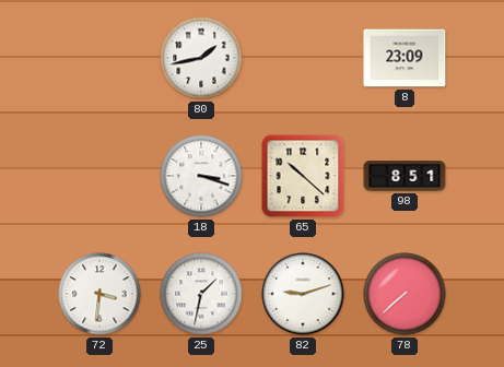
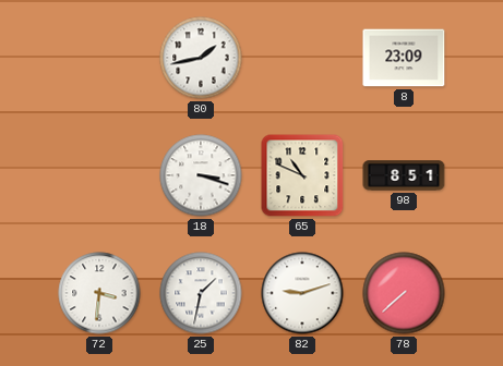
65: 10:22 -> 10:49 (302, 175)
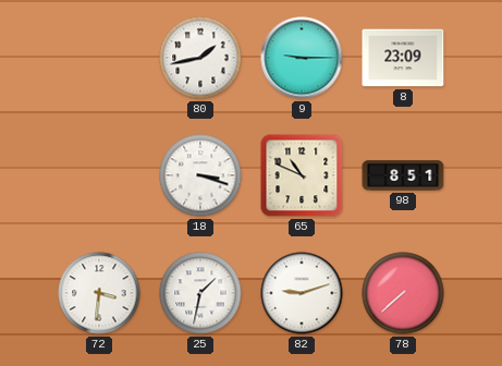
9: none -> 9:15 (302, 58)
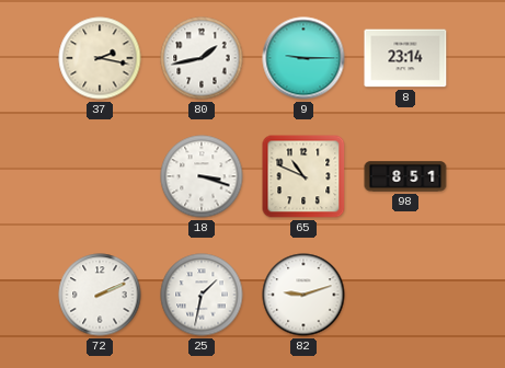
37: none -> 2:17 (100, 58)
8: 23:09 -> 23:14 (405, 58)
72: 3:31 -> 2:11 (100, 295)
78: 7:38 -> none (403, 293)
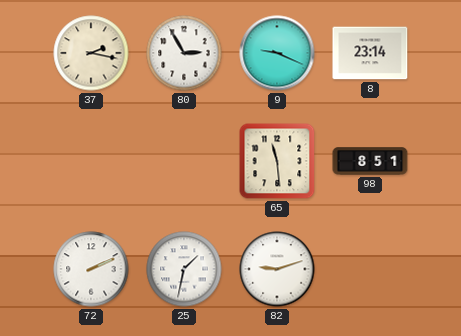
80: 1:43 -> 2:55 (184, 53)
9: 9:15 -> 9:19 (277, 53)
18: 3:18 -> none (202, 176)
65: 10:49 -> 11:29 (277, 161)
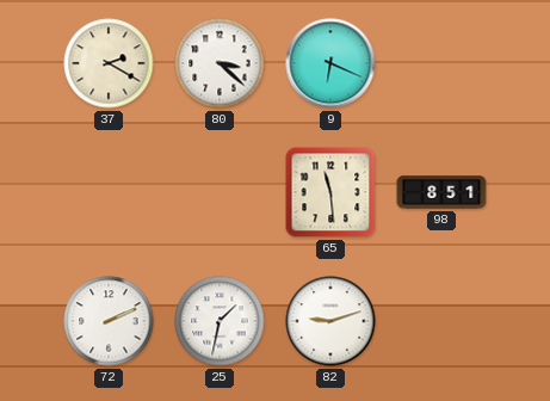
37: 2:17 -> 2:20 (109, 63)
80: 2:55 -> 3:22 (220, 63)
9: 9:19 -> 6:19 (330, 63)
8: 23:14 -> none (370, 53)
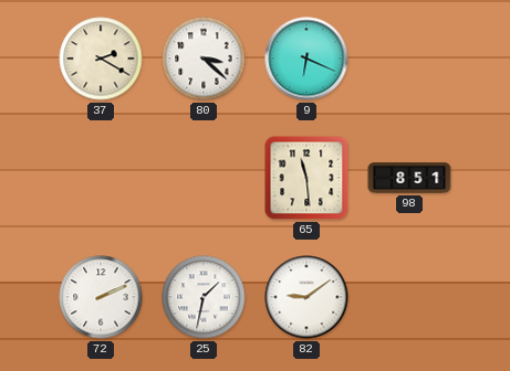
82: 9:12 -> 9:09 (306, 297)
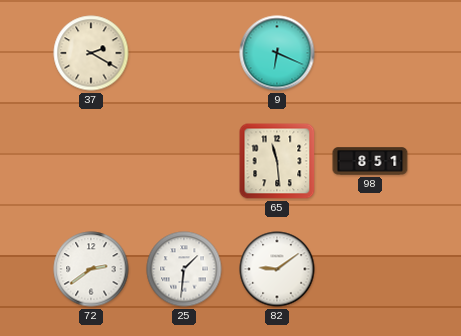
80: 3:22 -> none (204, 59)
72: 2:11 -> 2:39 (91, 269)
25: 1:32 -> 1:31 (184, 269)
